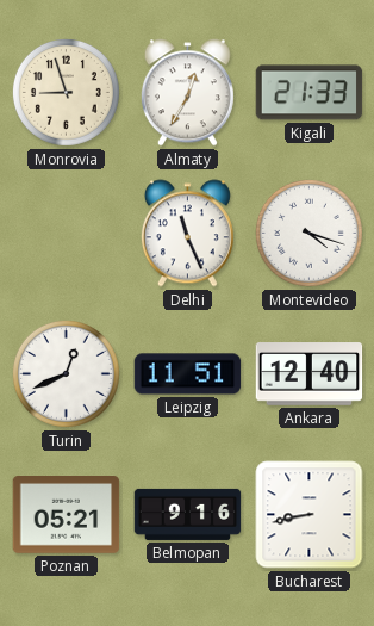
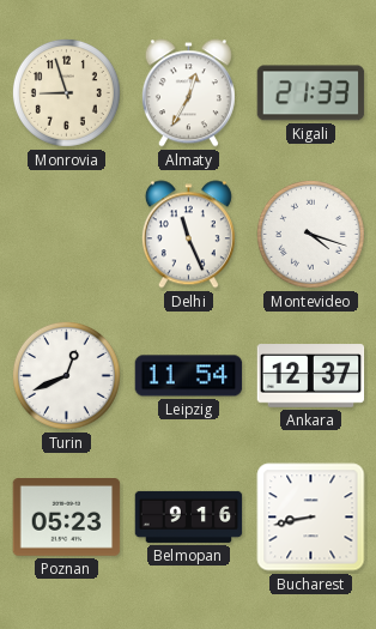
Leipzig: 11:51 -> 11:54 (189, 376)
Ankara: 12:40 -> 12:37 (311, 376)
Poznan: 05:21 -> 05:23 (67, 518)
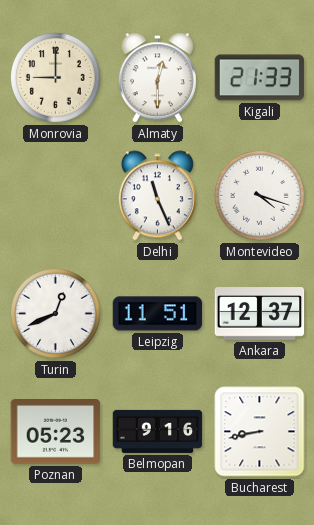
Monrovia: 8:57 -> 9:00 (55, 77)
Almaty: 12:35 -> 12:30 (157, 78)
Leipzig: 11:54 -> 11:51 (158, 314)
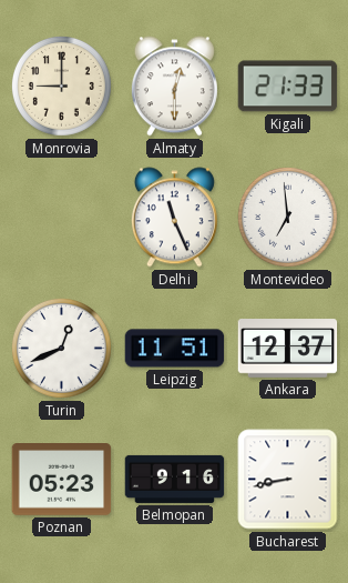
Montevideo: 4:18 -> 6:59 (287, 217)
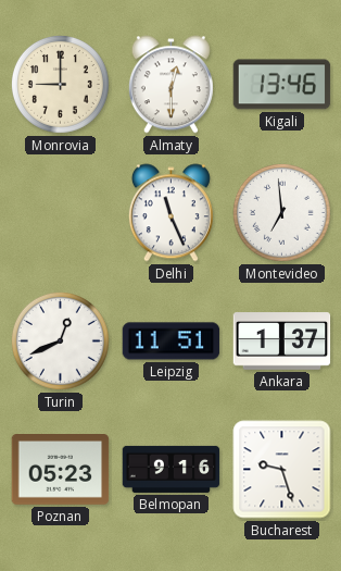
Kigali: 21:33 -> 13:46 (282, 85)
Ankara: 12:37 -> 1:37 (282, 342)
Bucharest: 8:43 -> 9:27 (282, 470)
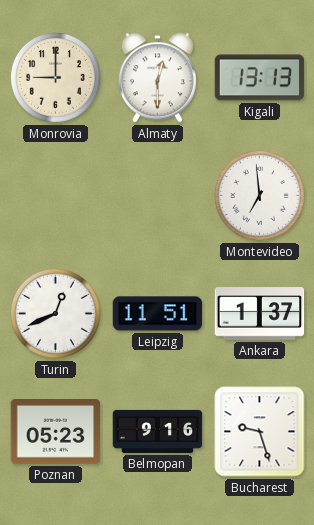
Kigali: 13:46 -> 13:13 (260, 78)
Delhi: 11:26 -> none (171, 213)
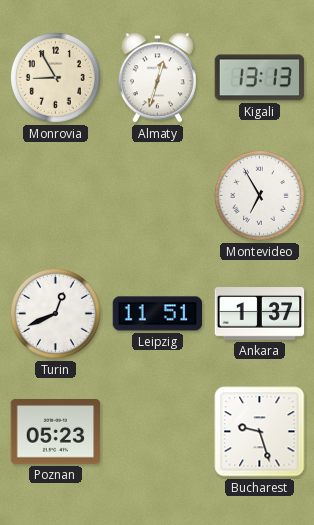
Monrovia: 9:00 -> 8:55 (55, 77)
Almaty: 12:30 -> 12:33 (157, 78)
Montevideo: 6:59 -> 6:55 (259, 195)
Belmopan: 9:16 -> none (158, 431)
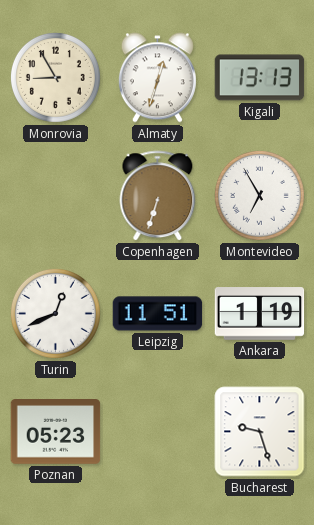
Copenhagen: none -> 6:33 (158, 196)
Ankara: 1:37 -> 1:19 (260, 314)
